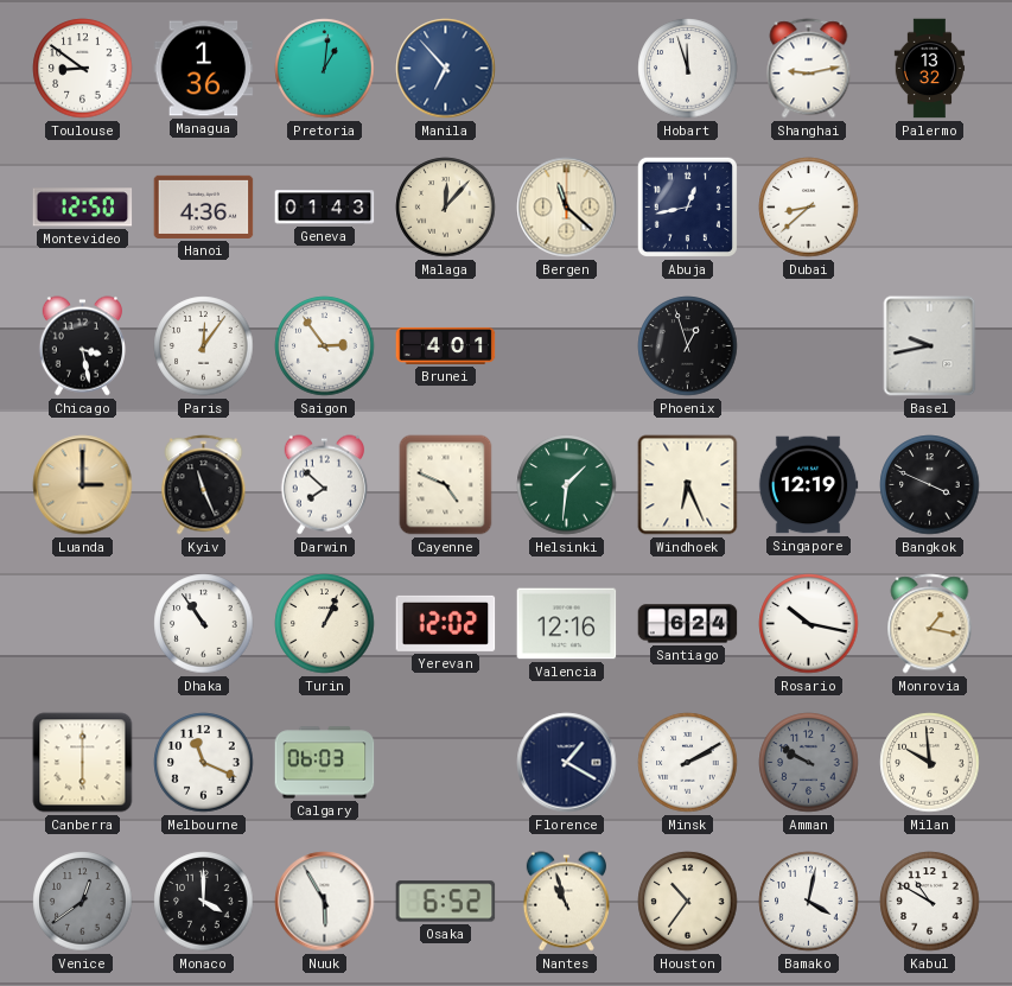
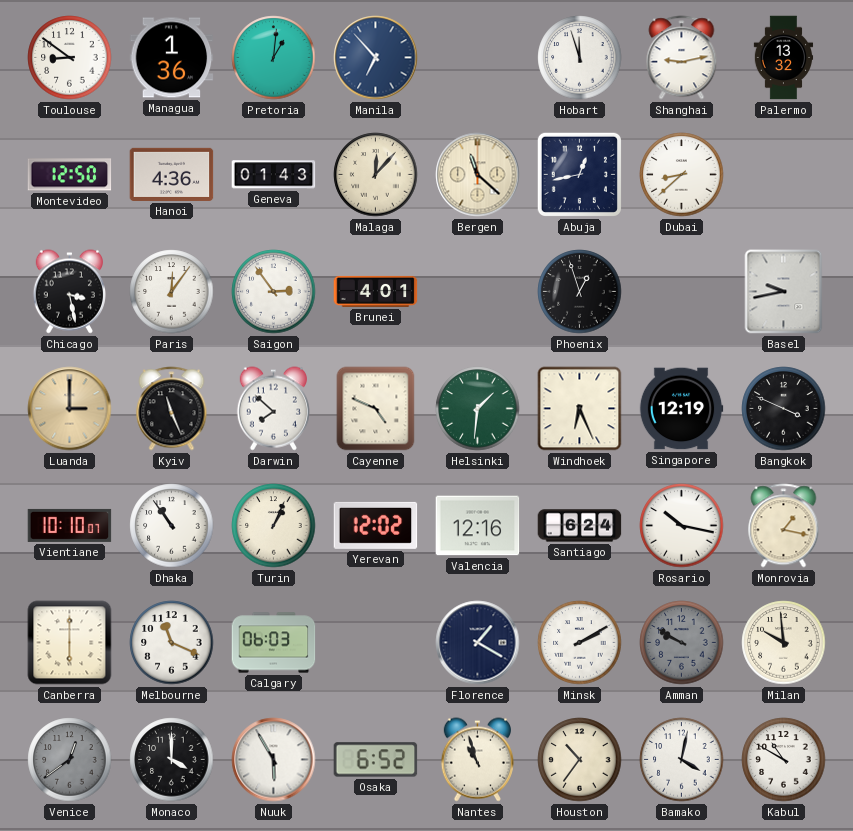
Vientiane: none -> 10:10 (70, 525)
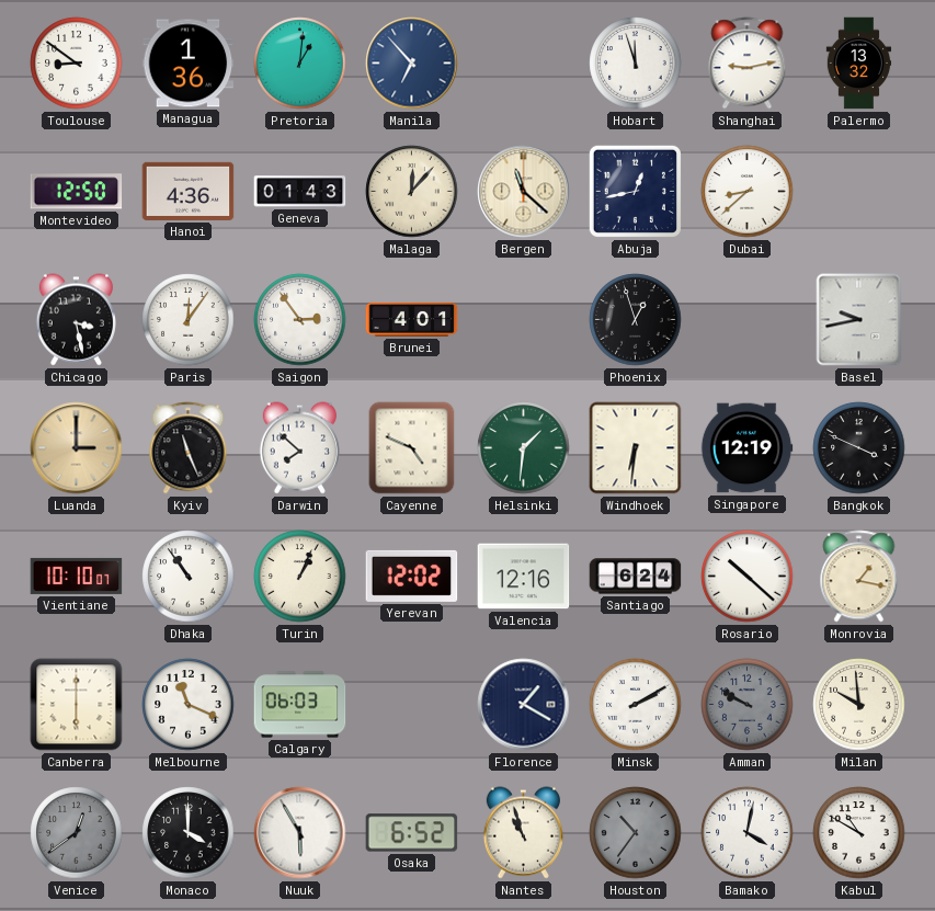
Windhoek: 6:26 -> 6:31 (636, 448)
Rosario: 10:17 -> 10:22 (748, 577)
Houston dial: cream -> grey (636, 833)
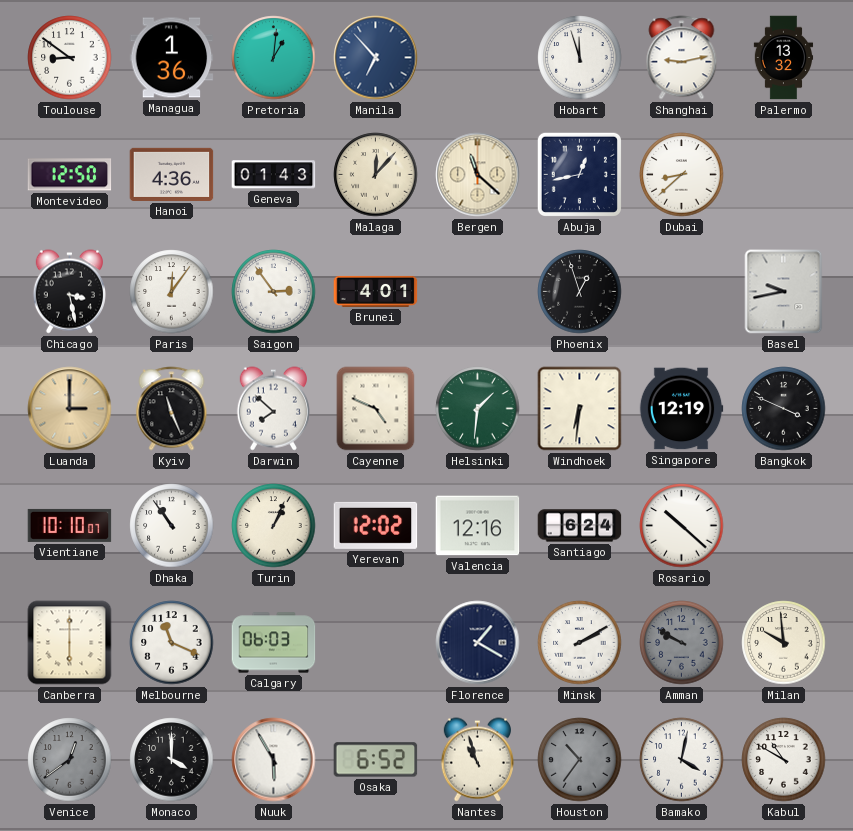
Monrovia: 1:17 -> none (859, 577)
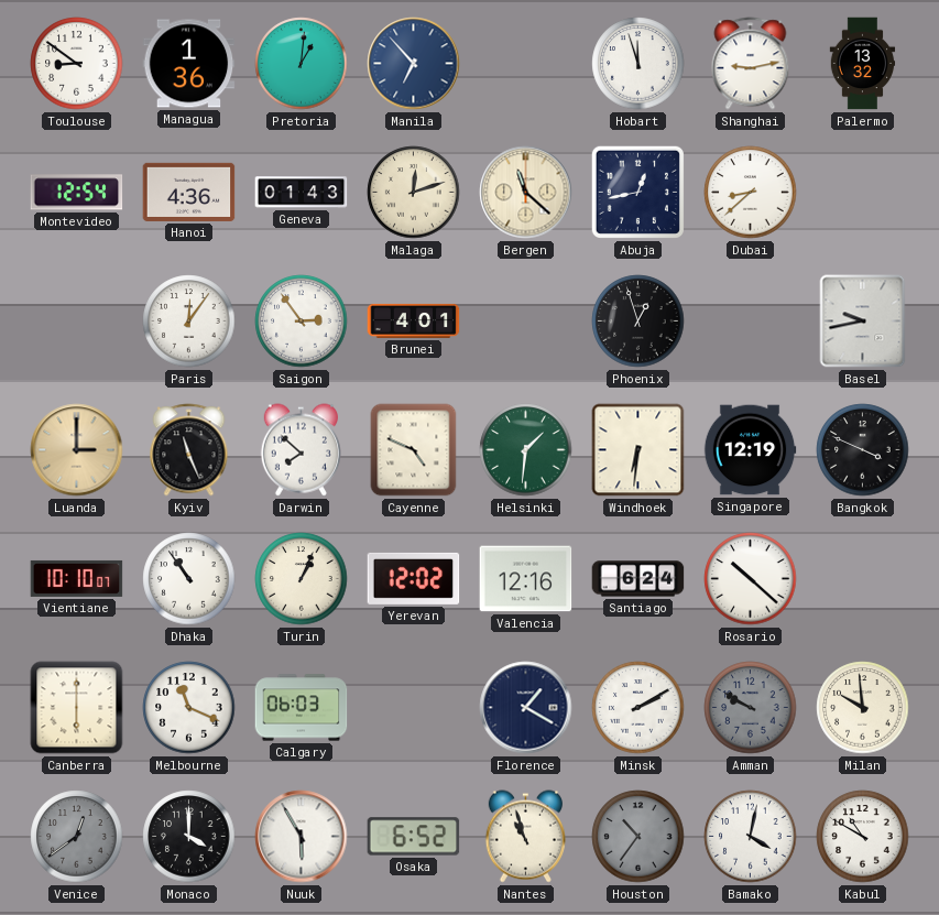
Montevideo: 12:50 -> 12:54 (77, 193)
Malaga: 12:07 -> 12:12 (414, 193)
Chicago: 3:28 -> none (69, 292)
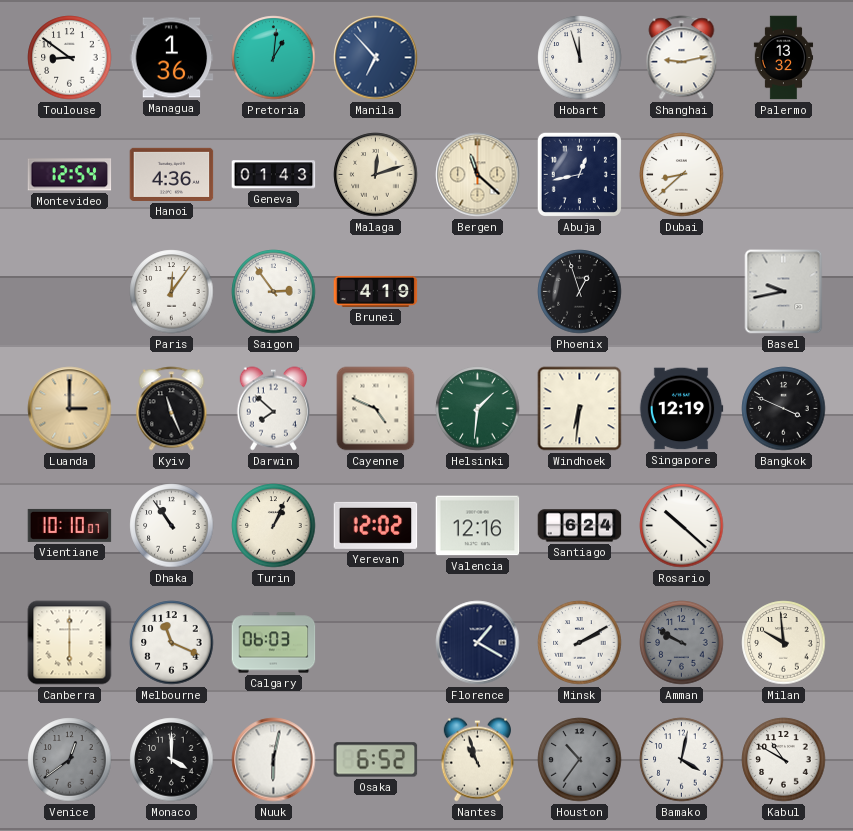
Brunei: 4:01 -> 4:19 (376, 291)
Nuuk: 5:55 -> 6:02 (274, 760)
